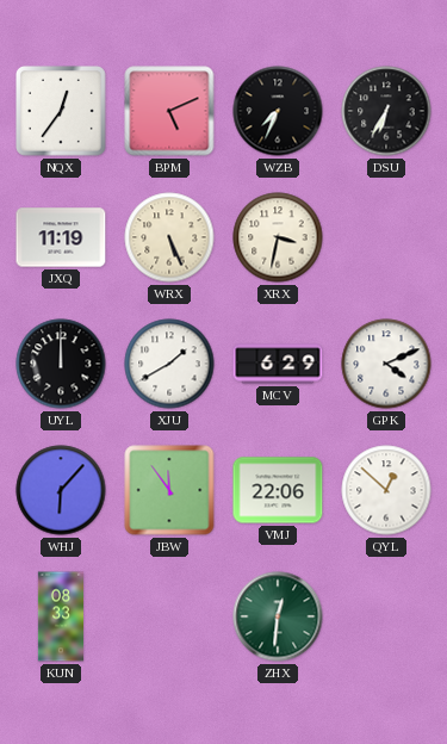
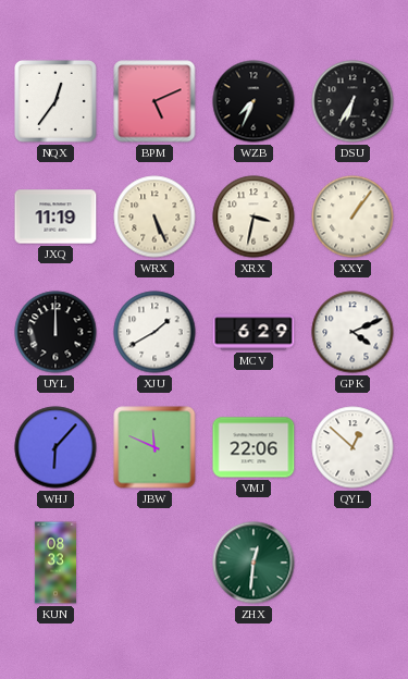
XXY: none -> 1:06 (353, 217)
JBW: 11:54 -> 11:49 (154, 447)
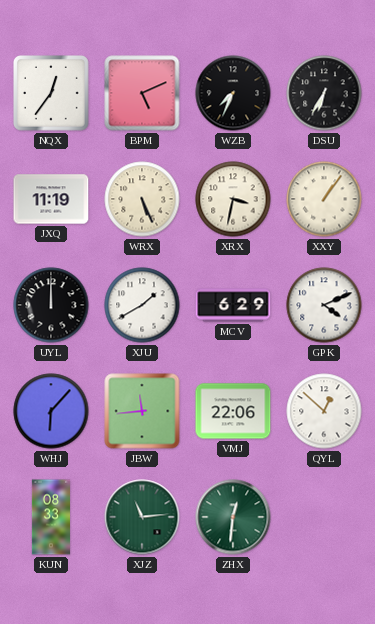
JBW: 11:49 -> 11:44 (142, 411)
XJZ: none -> 11:14 (142, 517)
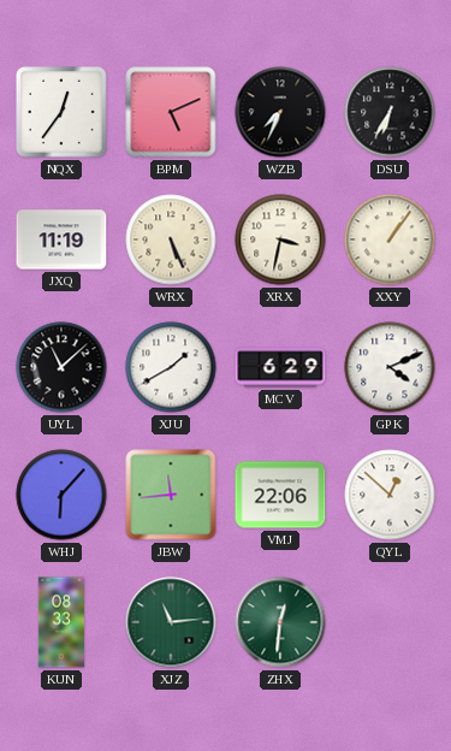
UYL: 12:00 -> 11:08 (61, 367)
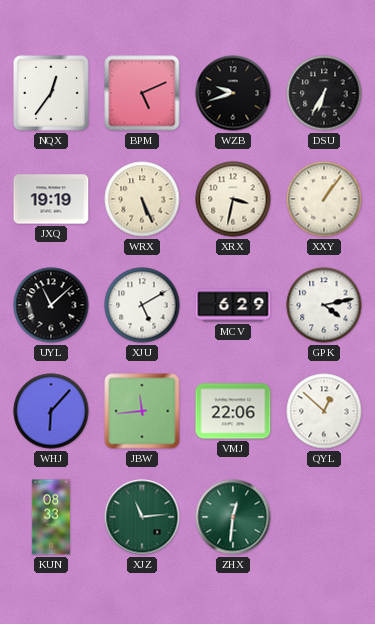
WZB: 7:34 -> 9:42 (233, 93)
JXQ: 11:19 -> 19:19 (51, 199)
XJU: 1:40 -> 5:10 (142, 305)
GPK: 4:11 -> 4:13 (324, 305)
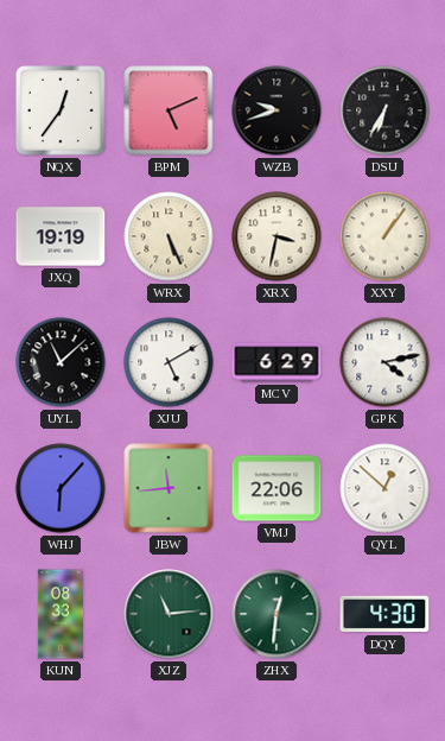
DQY: none -> 4:30 (384, 614)
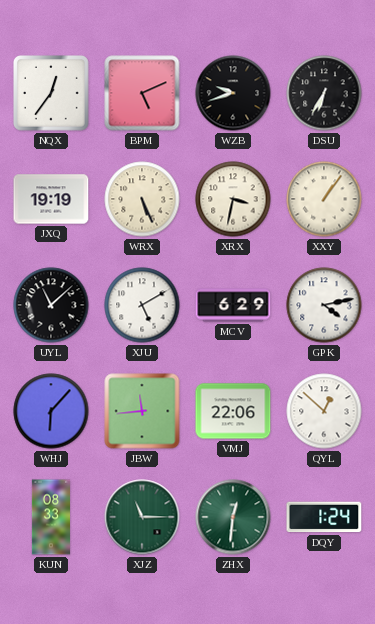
XJZ: 11:14 -> 11:15 (142, 517)
DQY: 4:30 -> 1:24 (324, 517)
